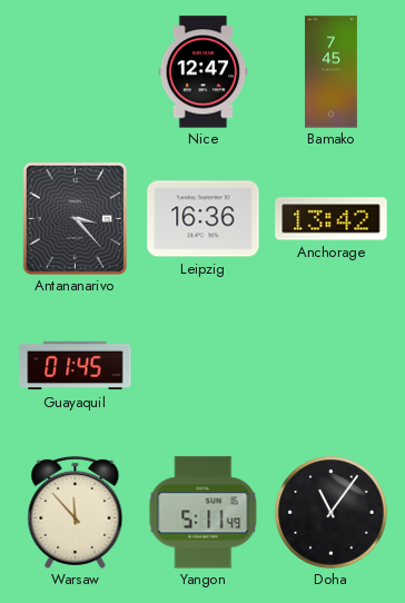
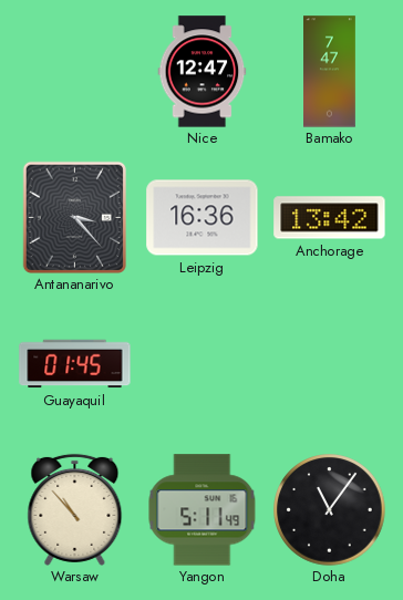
Bamako: 7:45 -> 7:47 (330, 72)
Warsaw: 11:53 -> 10:53 (75, 509)
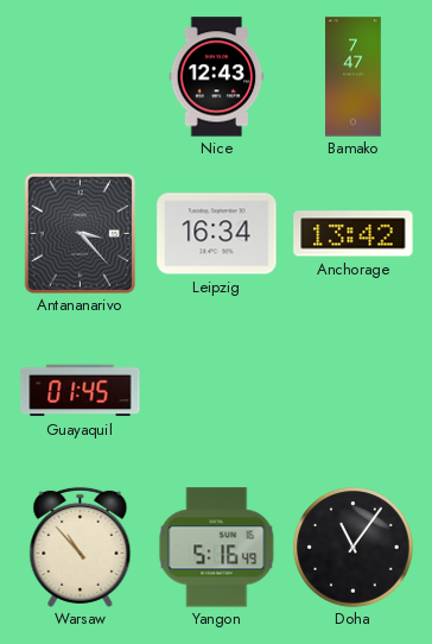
Nice: 12:47 -> 12:43 (217, 77)
Leipzig: 16:36 -> 16:34 (217, 234)
Yangon: 5:11 -> 5:16 (217, 548)
